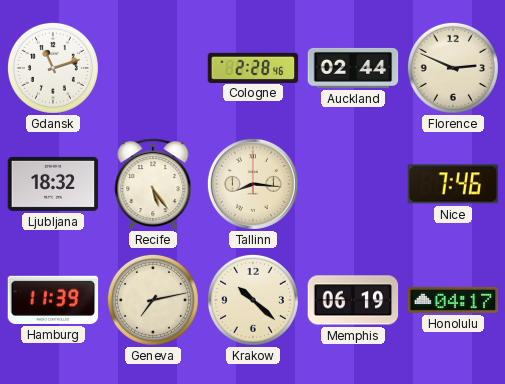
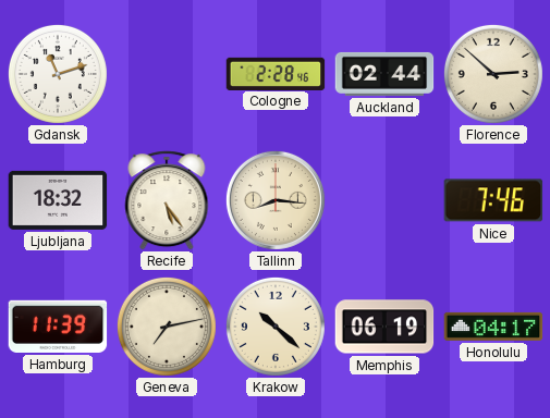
Florence: 2:49 -> 2:52 (493, 74)
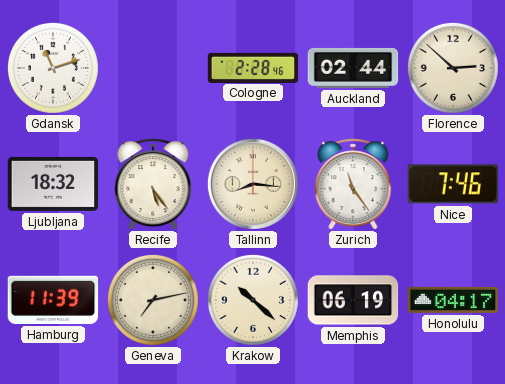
Zurich: none -> 11:24 (353, 184)
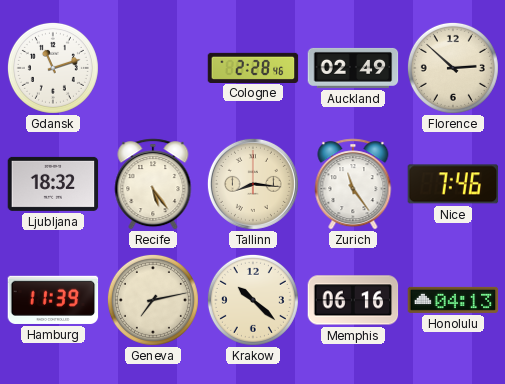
Auckland: 02:44 -> 02:49 (353, 68)
Memphis: 06:19 -> 06:16 (353, 300)
Honolulu: 04:17 -> 04:13 (453, 300)
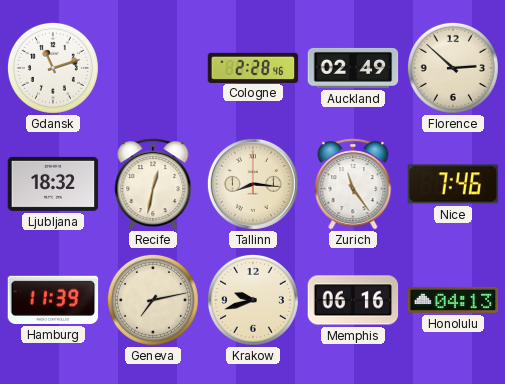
Recife: 5:24 -> 12:32 (153, 184)
Krakow: 10:22 -> 9:42 (253, 300)
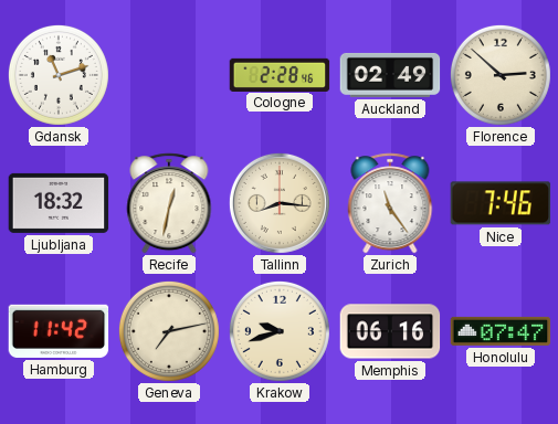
Hamburg: 11:39 -> 11:42 (59, 331)
Honolulu: 04:13 -> 07:47 (501, 331)
